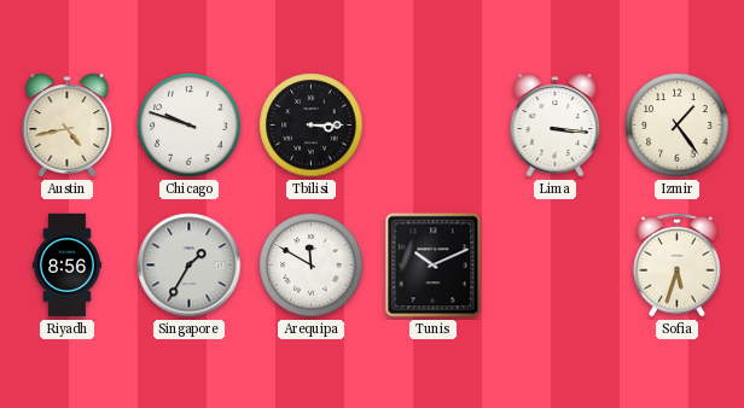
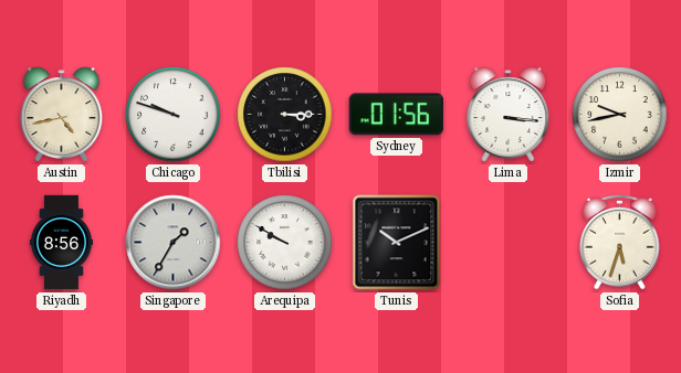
Sydney: none -> 01:56 (396, 115)
Izmir: 1:24 -> 9:43 (620, 115)
Arequipa: 11:50 -> 9:50 (285, 243)
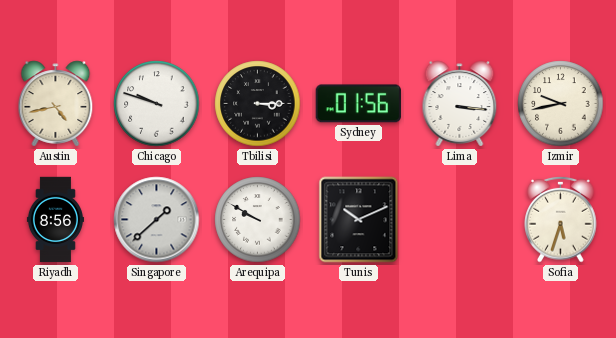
Singapore: 1:35 -> 1:38 (157, 220)
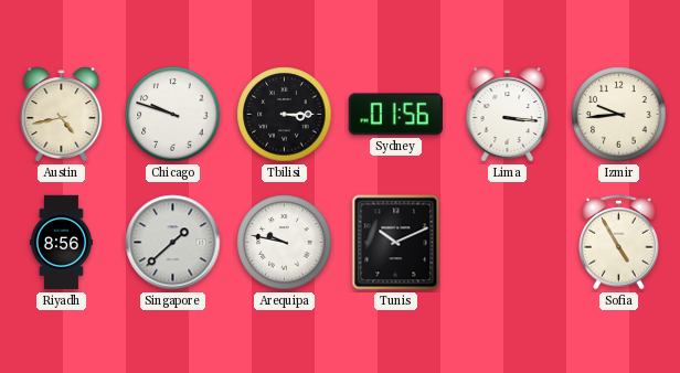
Izmir: 9:43 -> 9:44 (619, 115)
Arequipa: 9:50 -> 9:47 (285, 243)
Sofia: 5:33 -> 4:55 (619, 242)
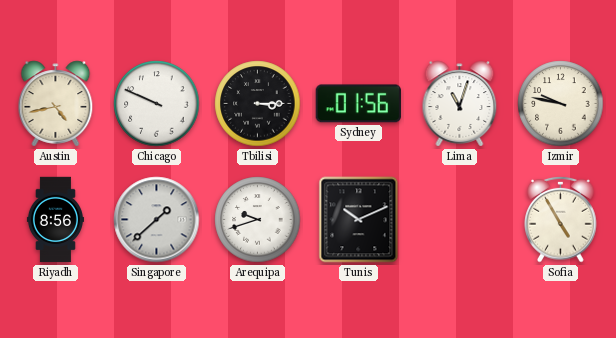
Chicago: 9:48 -> 9:49 (157, 104)
Lima: 3:16 -> 11:03 (460, 104)
Izmir: 9:44 -> 9:47 (561, 104)
Arequipa: 9:47 -> 9:42 (258, 220)
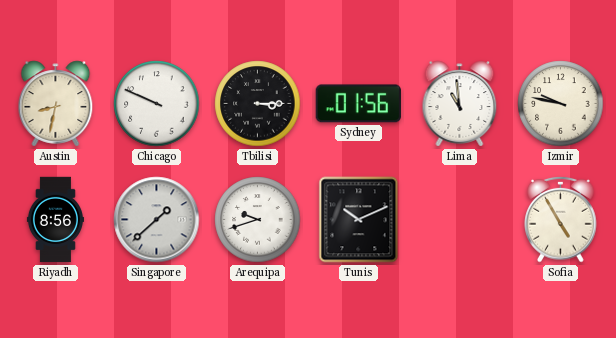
Austin: 4:43 -> 8:32 (56, 104)
Lima: 11:03 -> 10:59 (460, 104)
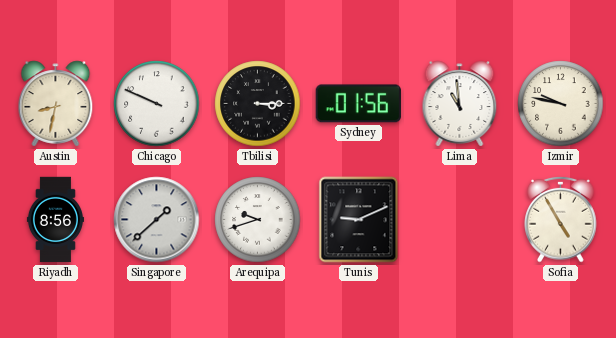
Tunis: 10:11 -> 9:11 (359, 220)
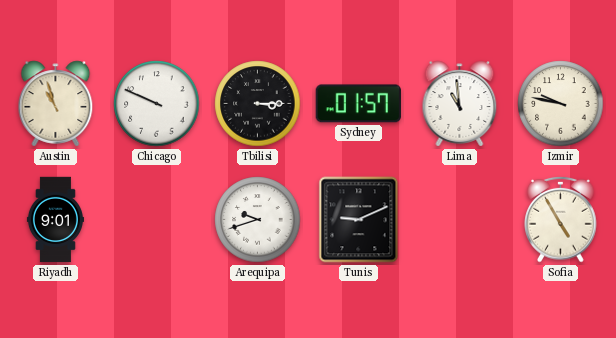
Austin: 8:32 -> 10:57 (56, 104)
Sydney: 01:56 -> 01:57 (358, 104)
Riyadh: 8:56 -> 9:01 (55, 220)
Singapore: 1:38 -> none (157, 220)
